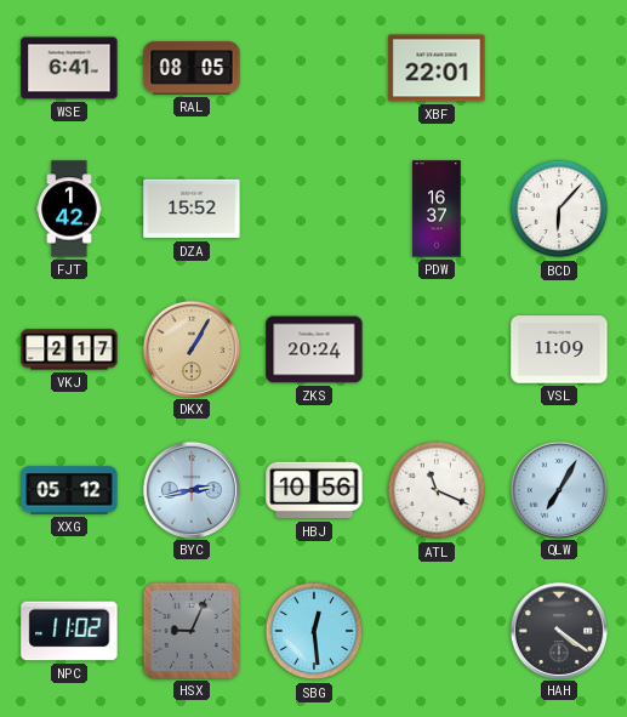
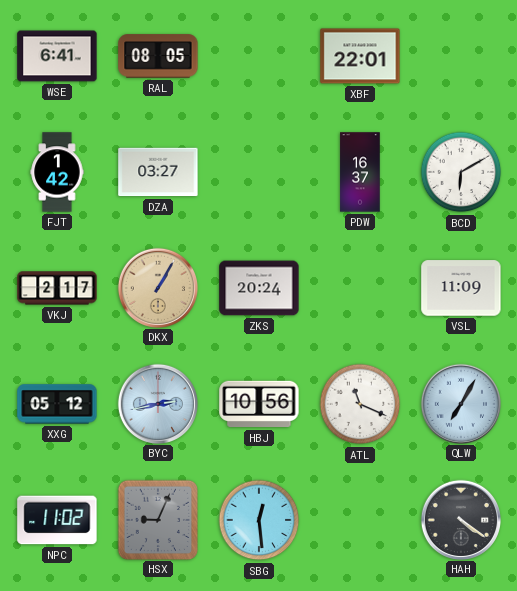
DZA: 15:52 -> 03:27 (158, 172)
BCD: 6:07 -> 6:10 (461, 172)
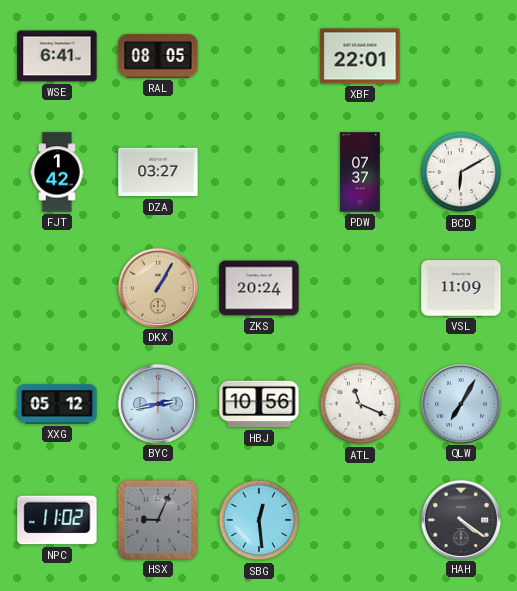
PDW: 16:37 -> 07:37 (360, 172)
VKJ: 2:17 -> none (57, 288)
